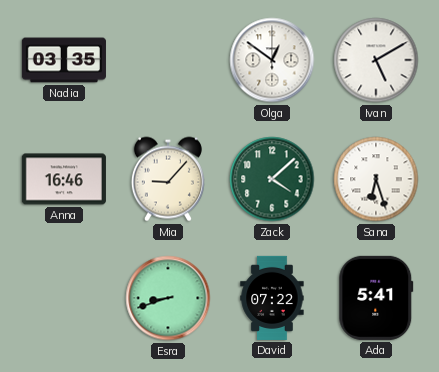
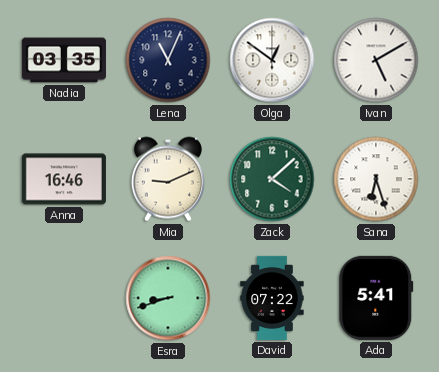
Lena: none -> 11:04 (168, 60)
Mia: 9:07 -> 9:11 (168, 179)
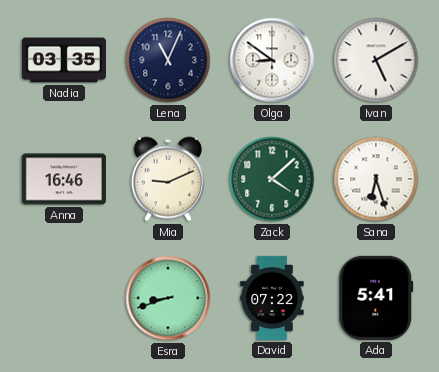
Olga: 12:51 -> 8:51 (272, 60)
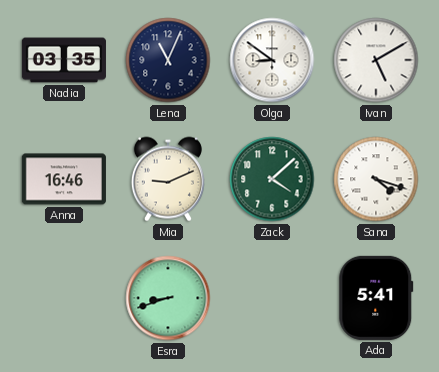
Sana: 6:27 -> 4:18 (376, 179)
David: 07:22 -> none (272, 298)
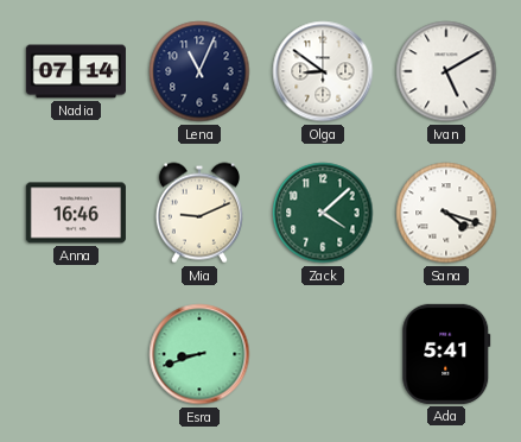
Nadia: 03:35 -> 07:14 (76, 71)
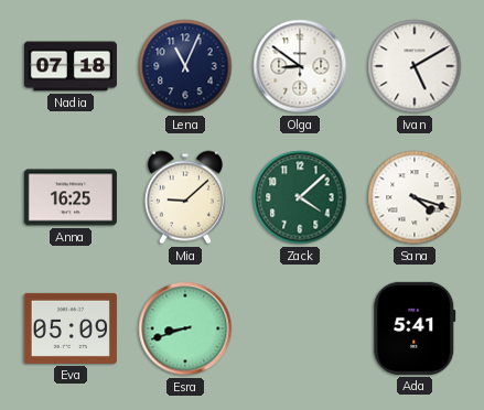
Nadia: 07:14 -> 07:18 (71, 66)
Anna: 16:46 -> 16:25 (71, 197)
Mia: 9:11 -> 9:08 (185, 197)
Eva: none -> 05:09 (71, 328)
